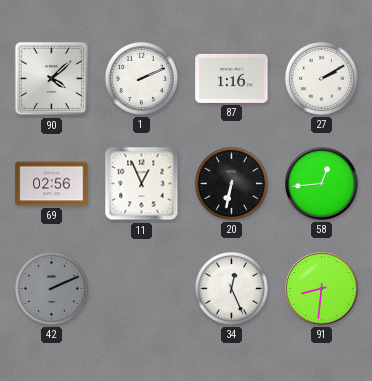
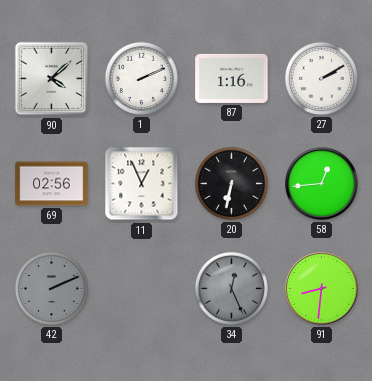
34 dial: white -> grey (231, 288)
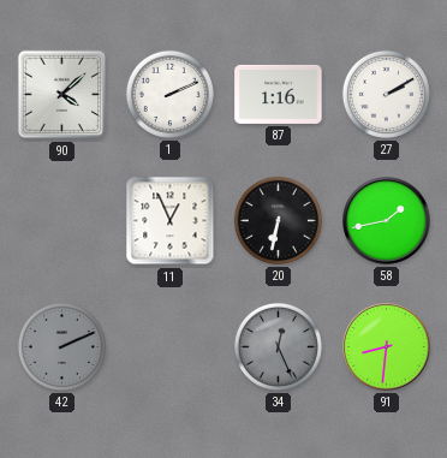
69: 02:56 -> none (52, 184)
58: 12:44 -> 1:43 (387, 221)
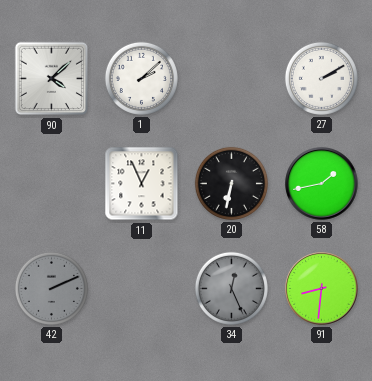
1: 2:11 -> 2:08 (141, 78)
87: 1:16 -> none (279, 94)
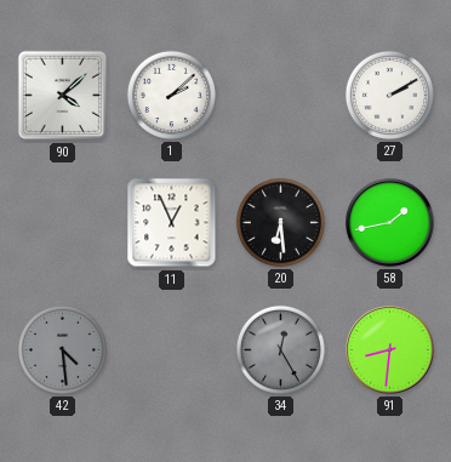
20: 6:32 -> 6:29 (280, 222)
42: 2:11 -> 4:29 (62, 349)
34: 12:26 -> 12:25 (280, 349)
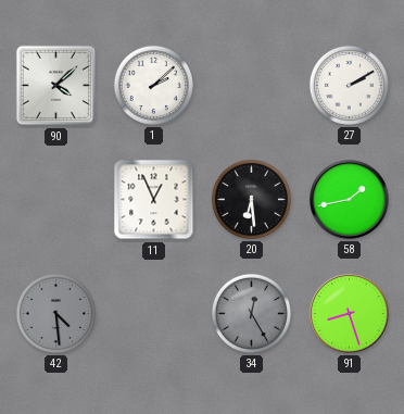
91: 8:31 -> 8:27 (350, 314)
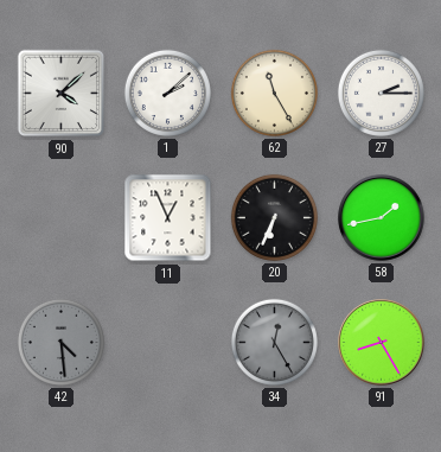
62: none -> 11:25 (274, 93)
27: 2:10 -> 2:15 (381, 93)
20: 6:29 -> 6:34 (274, 217)
91: 8:27 -> 8:25 (382, 343)
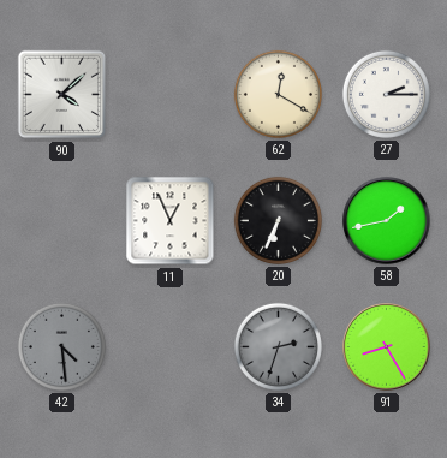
1: 2:08 -> none (167, 93)
62: 11:25 -> 12:20 (278, 94)
34: 12:25 -> 2:33 (278, 346)
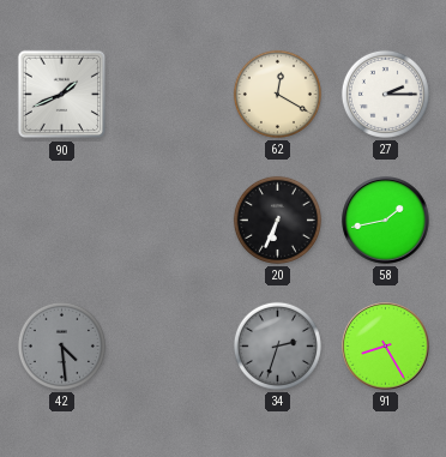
90: 4:08 -> 1:41 (62, 95)
11: 12:56 -> none (171, 221)
